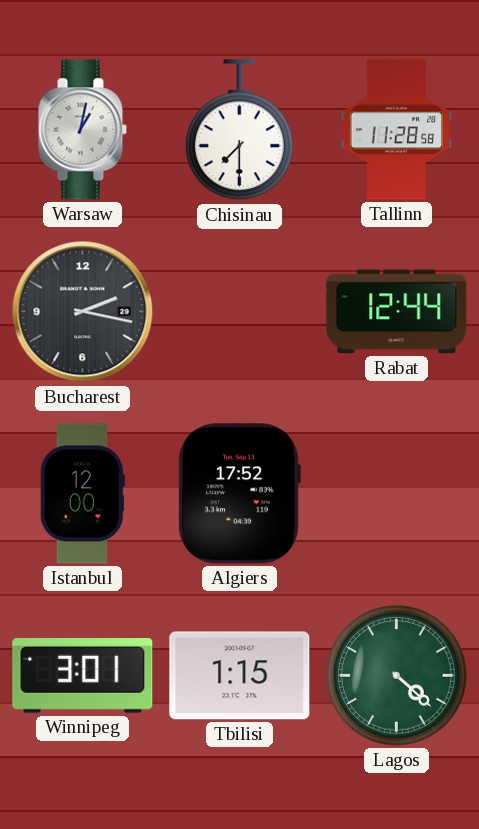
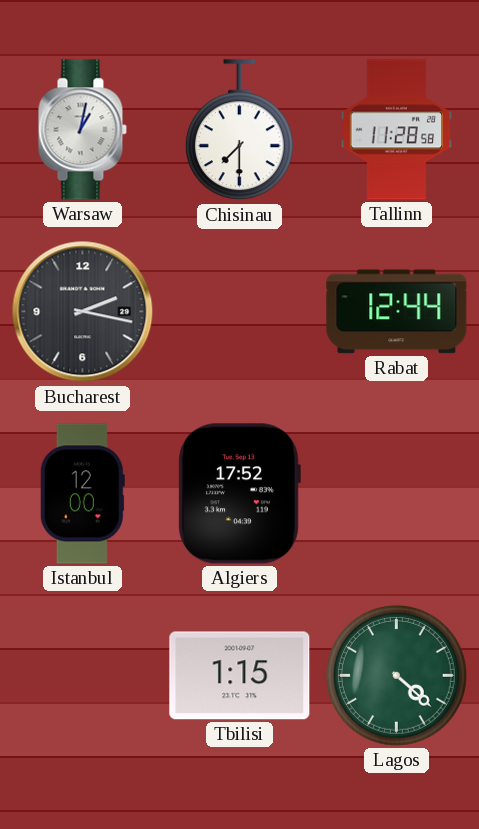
Winnipeg: 3:01 -> none (83, 676)
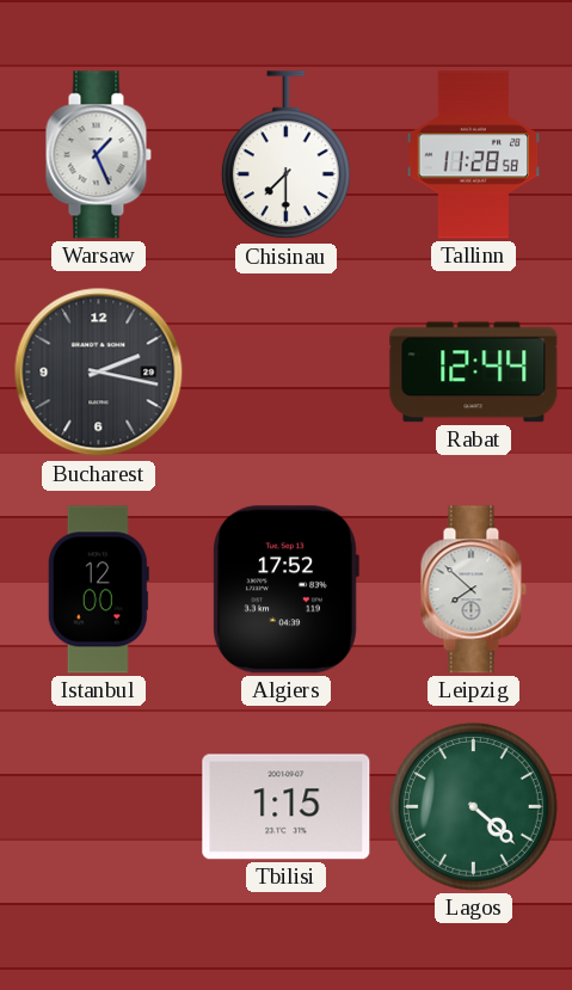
Warsaw: 1:02 -> 1:26 (98, 155)
Leipzig: none -> 7:52 (473, 590)
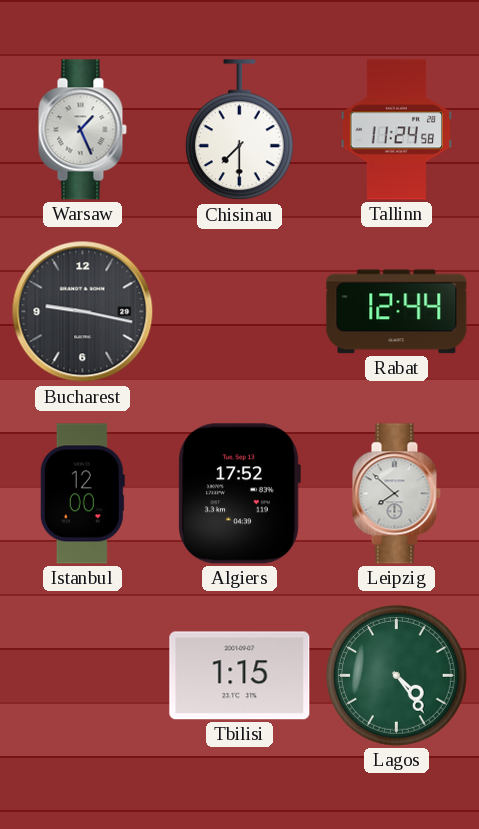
Tallinn: 11:28 -> 11:24 (397, 130)
Bucharest: 2:17 -> 9:17 (83, 312)
Lagos: 4:22 -> 4:24 (396, 675)
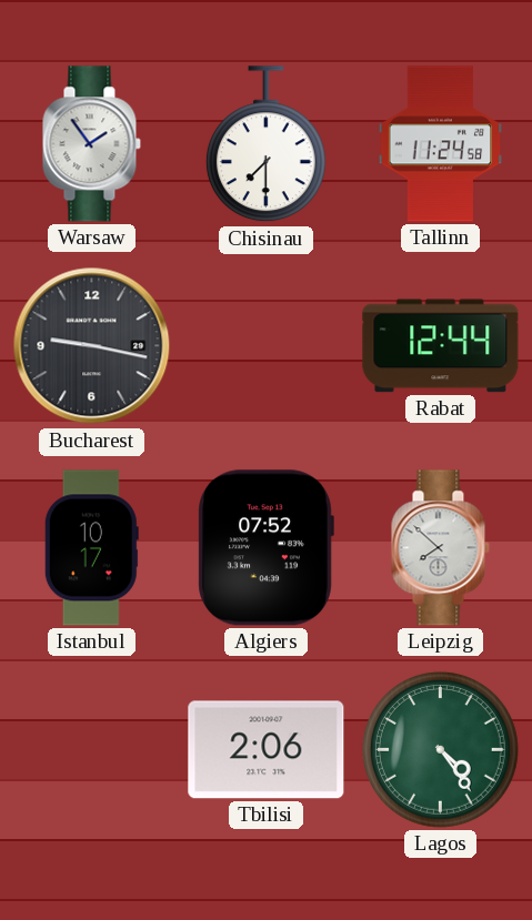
Warsaw: 1:26 -> 1:54 (91, 144)
Istanbul: 12:00 -> 10:17 (91, 548)
Algiers: 17:52 -> 07:52 (265, 548)
Tbilisi: 1:15 -> 2:06 (267, 750)
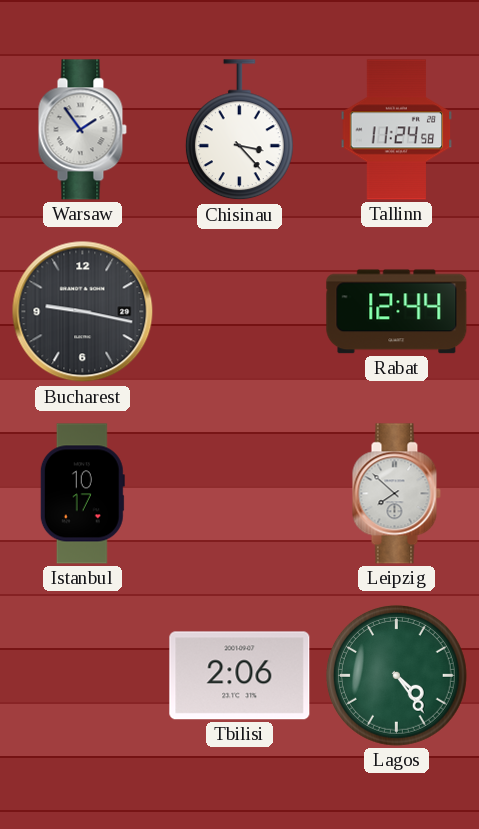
Chisinau: 7:30 -> 3:23 (239, 130)
Algiers: 07:52 -> none (265, 548)
